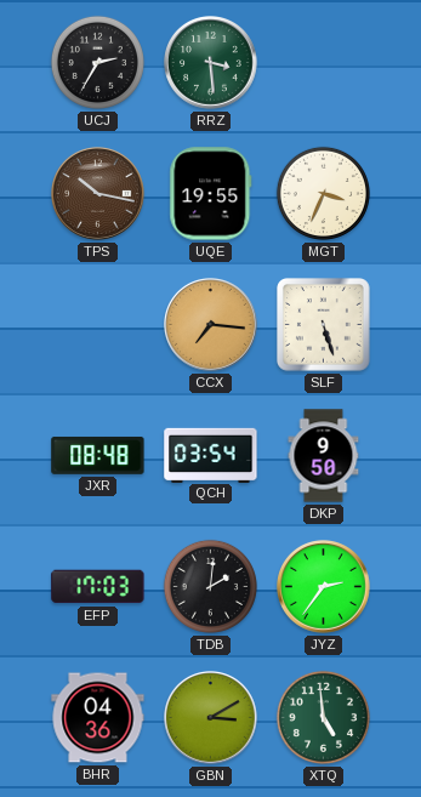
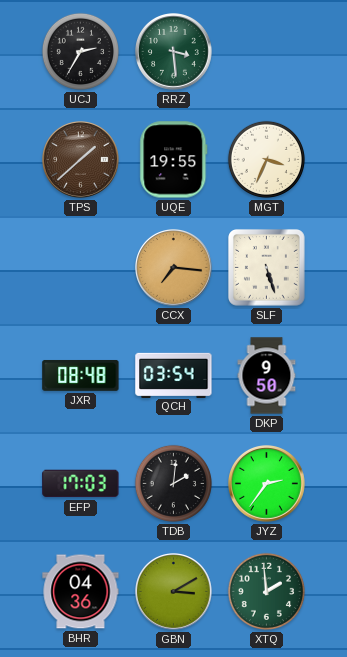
TPS: 10:17 -> 1:38 (81, 160)
XTQ: 4:59 -> 1:59 (266, 591)
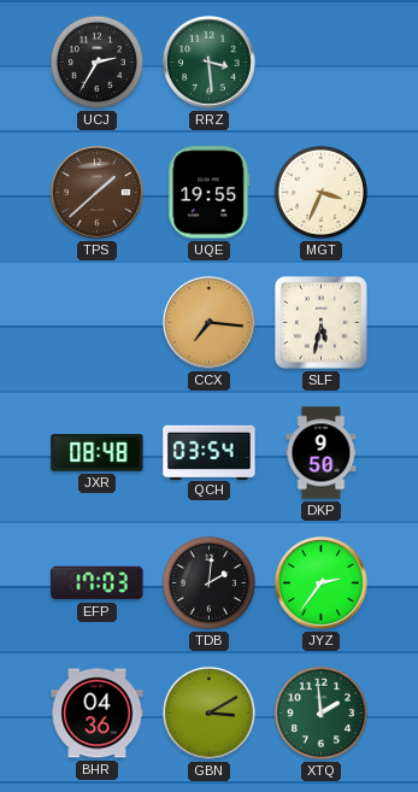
SLF: 5:27 -> 5:32 (322, 323)
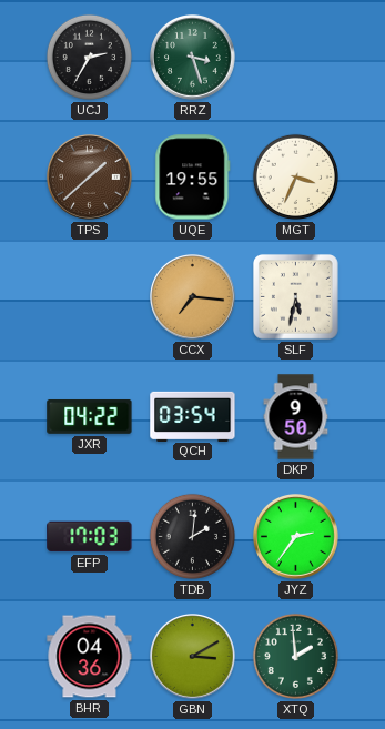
RRZ: 3:29 -> 3:27 (193, 58)
JXR: 08:48 -> 04:22 (90, 417)
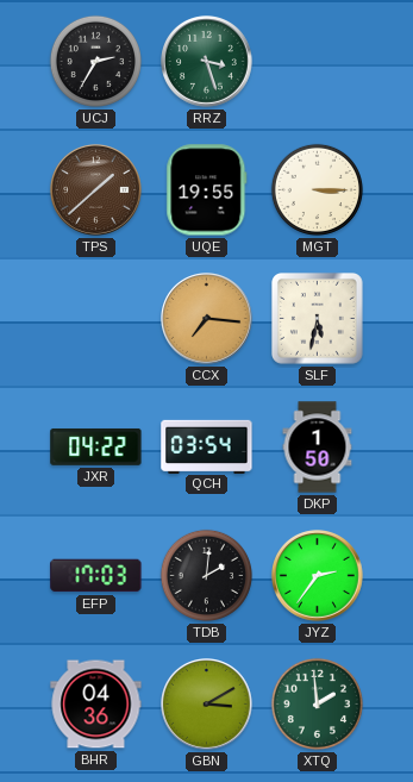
MGT: 3:34 -> 3:15 (317, 189)
DKP: 9:50 -> 1:50 (318, 448)
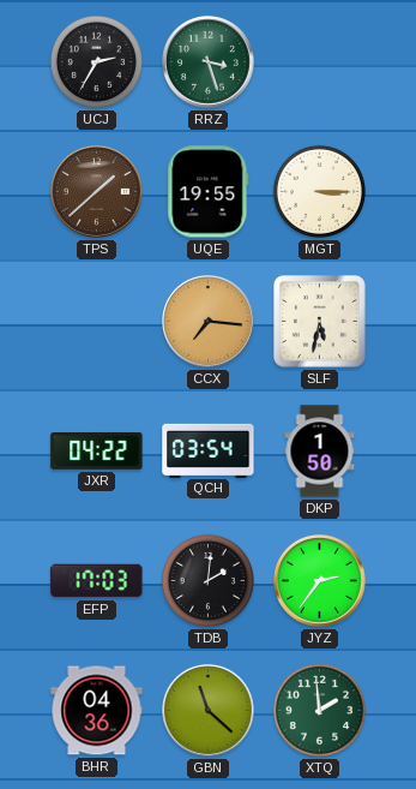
GBN: 3:10 -> 11:22 (209, 711)
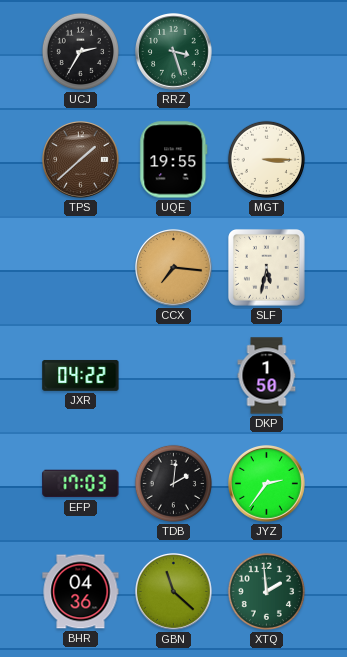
QCH: 03:54 -> none (209, 450)
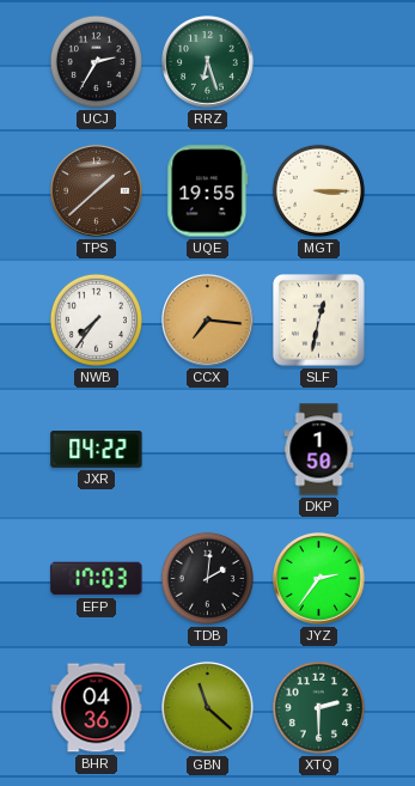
RRZ: 3:27 -> 6:27 (208, 62)
NWB: none -> 7:36 (96, 319)
SLF: 5:32 -> 12:32 (319, 321)
XTQ: 1:59 -> 2:30 (318, 707)
